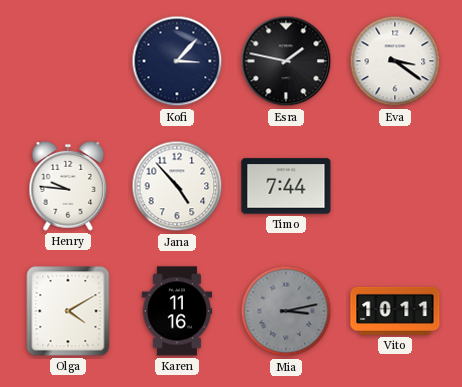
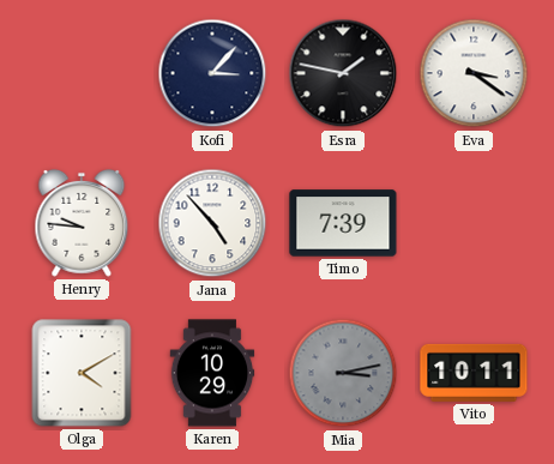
Timo: 7:44 -> 7:39 (343, 223)
Karen: 11:16 -> 10:29 (212, 373)
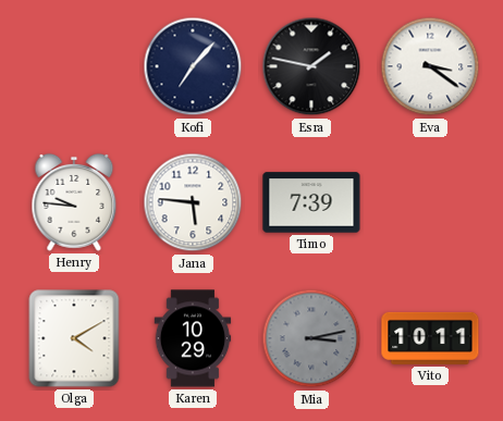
Kofi: 3:07 -> 7:07 (193, 66)
Jana: 4:53 -> 5:46 (193, 202)
